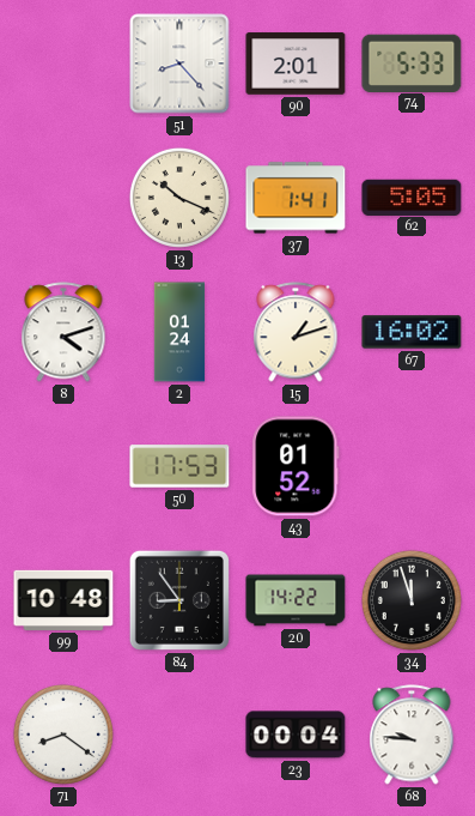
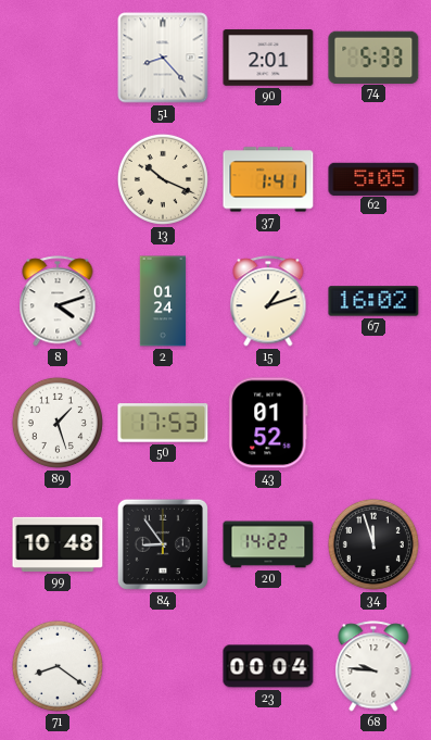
89: none -> 1:27 (58, 423)
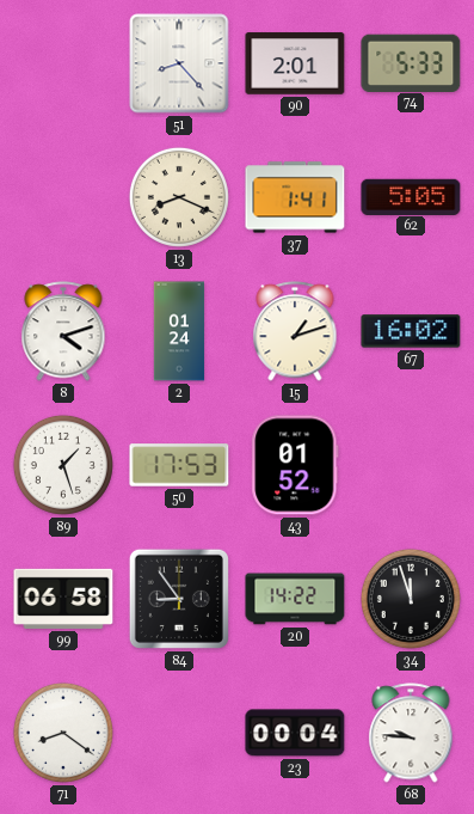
13: 10:19 -> 8:19 (179, 197)
99: 10:48 -> 06:58 (63, 599)
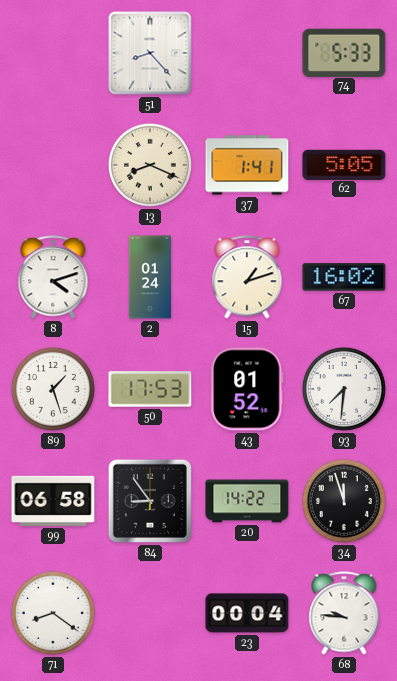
90: 2:01 -> none (295, 63)
93: none -> 7:31 (344, 389)
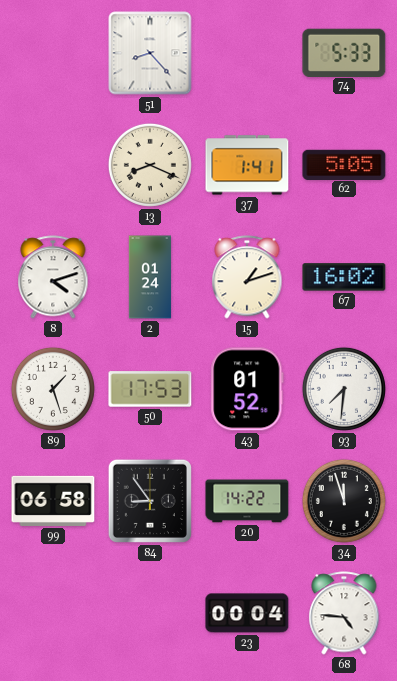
71: 8:21 -> none (53, 613)
68: 9:46 -> 4:46 (344, 613)
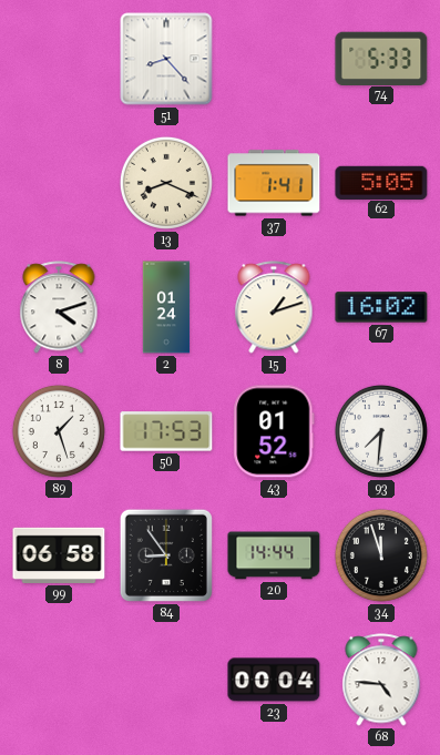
20: 14:22 -> 14:44 (274, 555)
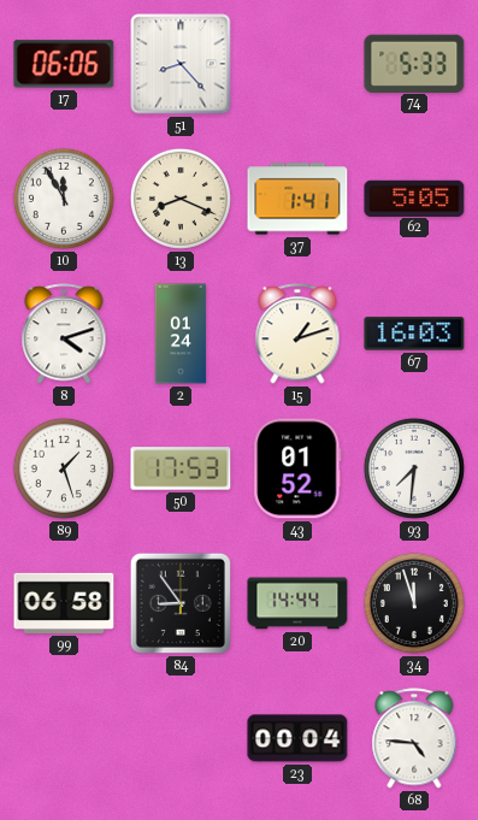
17: none -> 06:06 (64, 64)
10: none -> 11:55 (64, 199)
67: 16:02 -> 16:03 (414, 334)
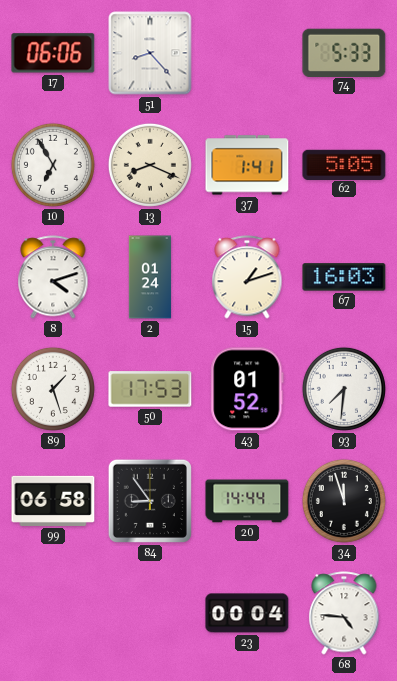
10: 11:55 -> 6:55 (53, 165)
